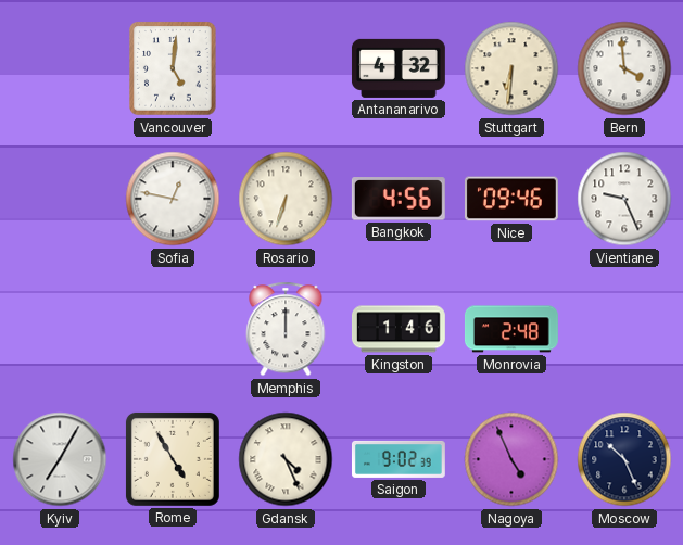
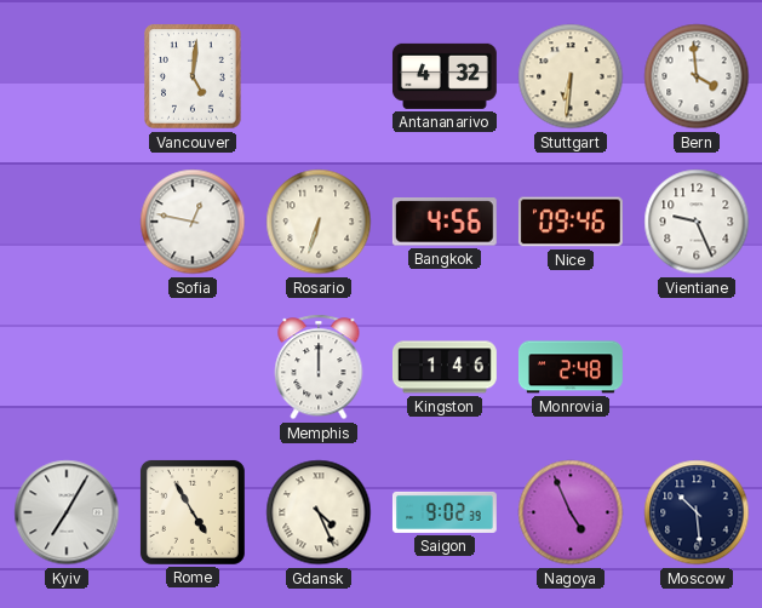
Moscow: 10:26 -> 10:29 (697, 512)
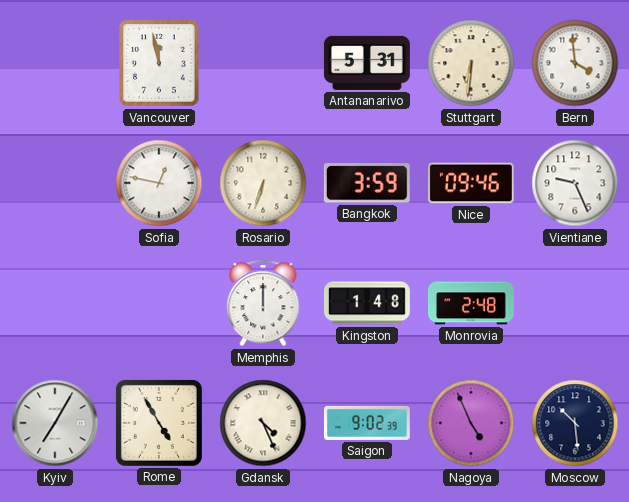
Vancouver: 5:01 -> 11:58 (159, 63)
Antananarivo: 4:32 -> 5:31 (367, 63)
Bangkok: 4:56 -> 3:59 (367, 183)
Kingston: 1:46 -> 1:48 (367, 303)
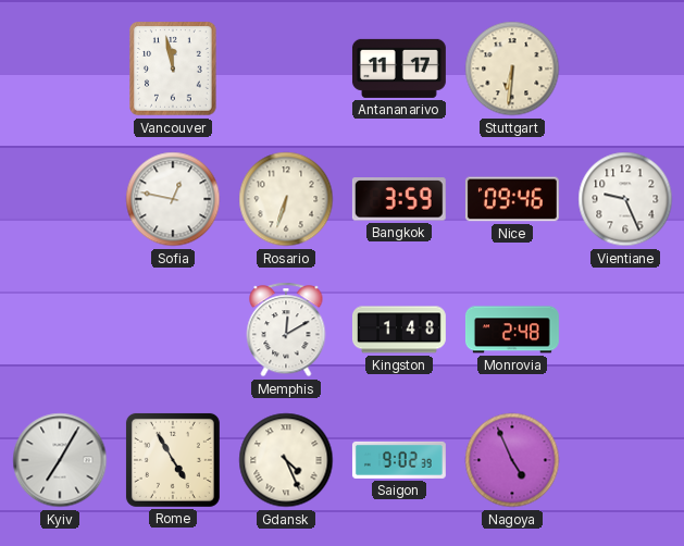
Antananarivo: 5:31 -> 11:17 (399, 69)
Bern: 3:59 -> none (575, 63)
Memphis: 12:00 -> 12:10 (286, 330)
Moscow: 10:29 -> none (575, 423)
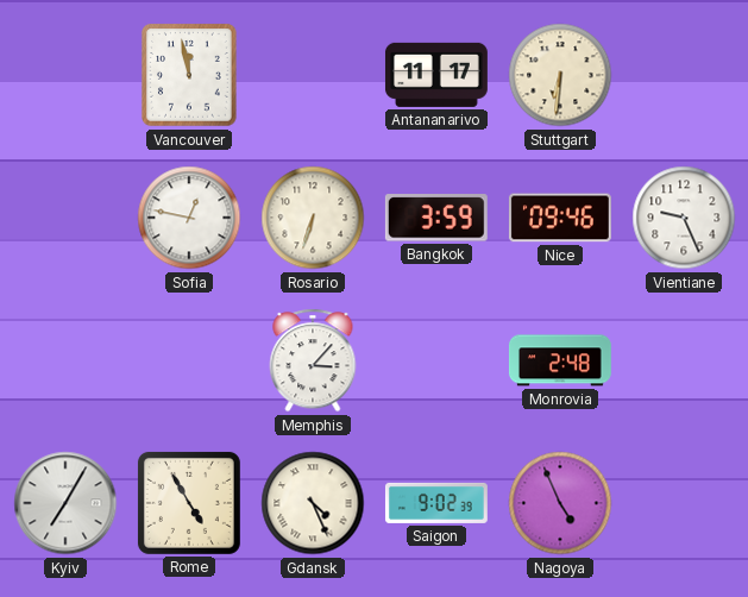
Memphis: 12:10 -> 3:07 (313, 360)
Kingston: 1:48 -> none (399, 330)
